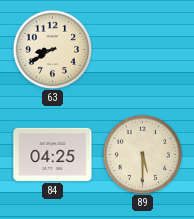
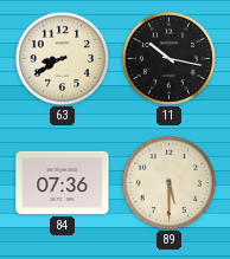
11: none -> 10:17 (168, 58)
84: 04:25 -> 07:36 (63, 182)
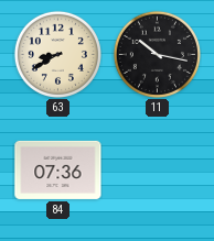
89: 5:30 -> none (168, 182)
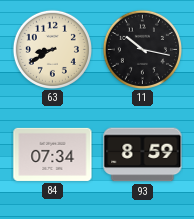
84: 07:36 -> 07:34 (53, 154)
93: none -> 8:59 (143, 155)
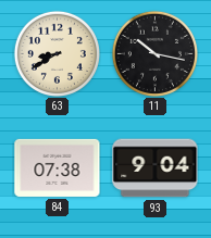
84: 07:34 -> 07:38 (58, 167)
93: 8:59 -> 9:04 (156, 168)
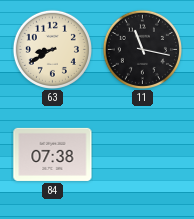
11: 10:17 -> 11:17 (142, 49)
93: 9:04 -> none (156, 168)
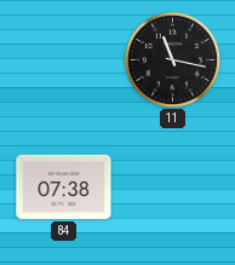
63: 8:40 -> none (52, 49)
